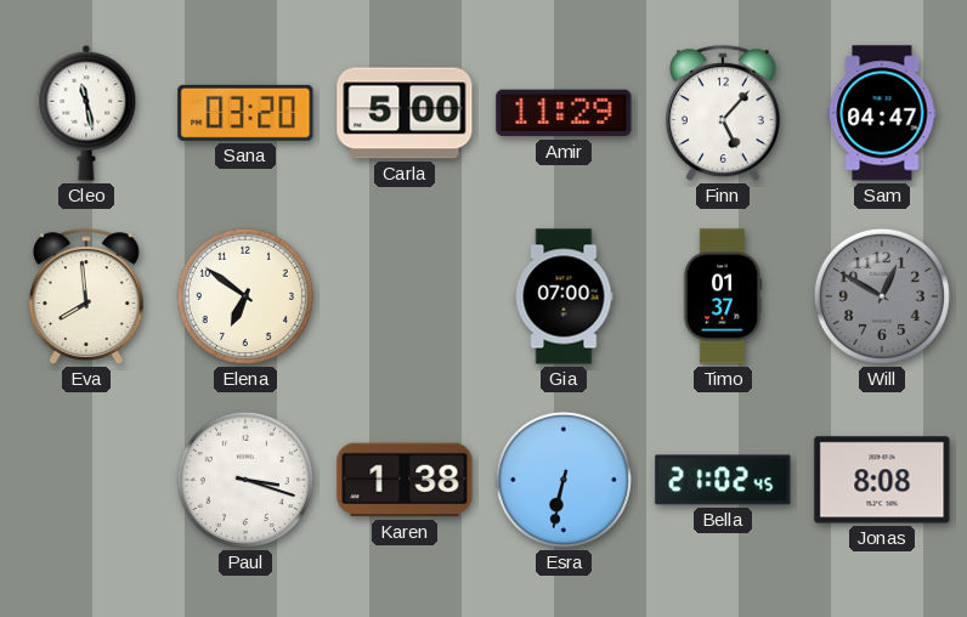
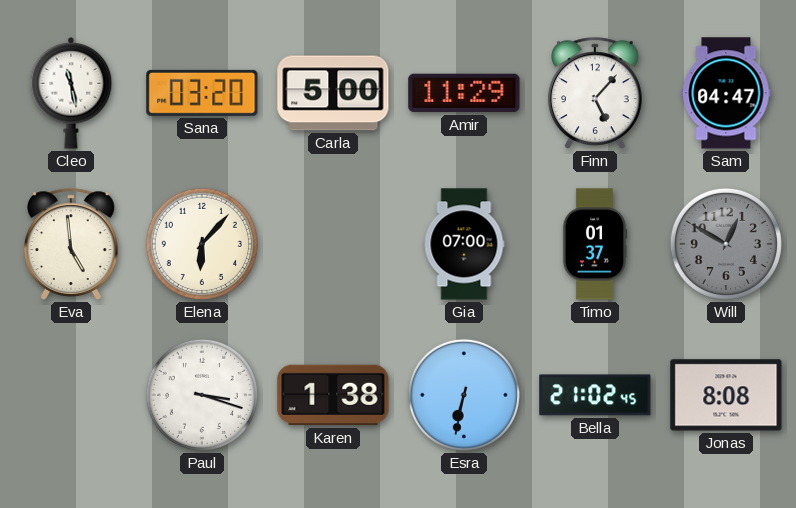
Eva: 7:59 -> 4:59 (72, 244)
Elena: 6:51 -> 6:07 (202, 244)
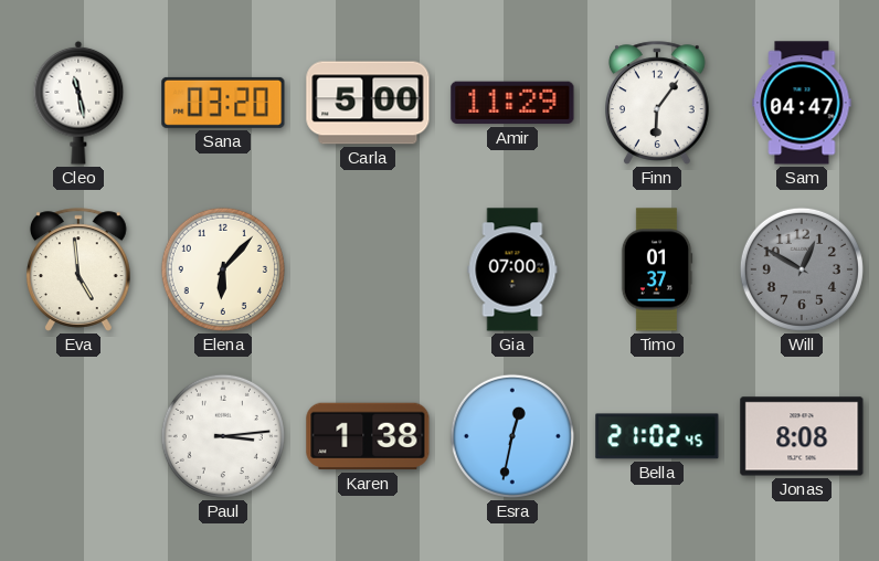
Finn: 5:07 -> 6:06 (658, 103)
Paul: 3:18 -> 3:14 (223, 436)
Esra: 6:32 -> 12:32 (512, 436)
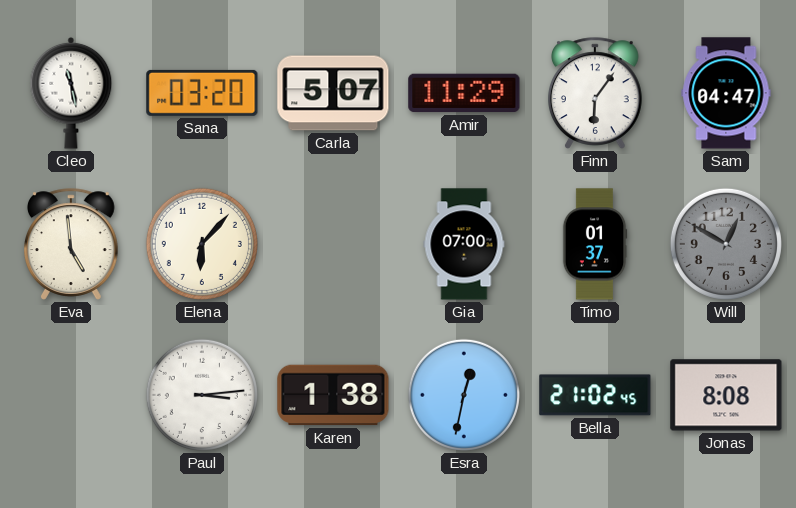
Carla: 5:00 -> 5:07 (333, 93)
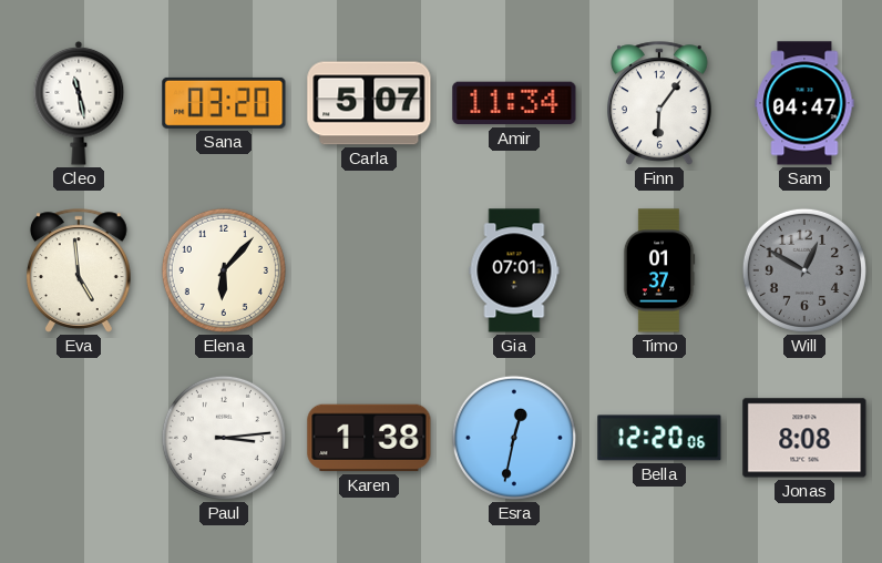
Amir: 11:29 -> 11:34 (514, 103)
Gia: 07:00 -> 07:01 (514, 270)
Bella: 21:02 -> 12:20 (659, 438)
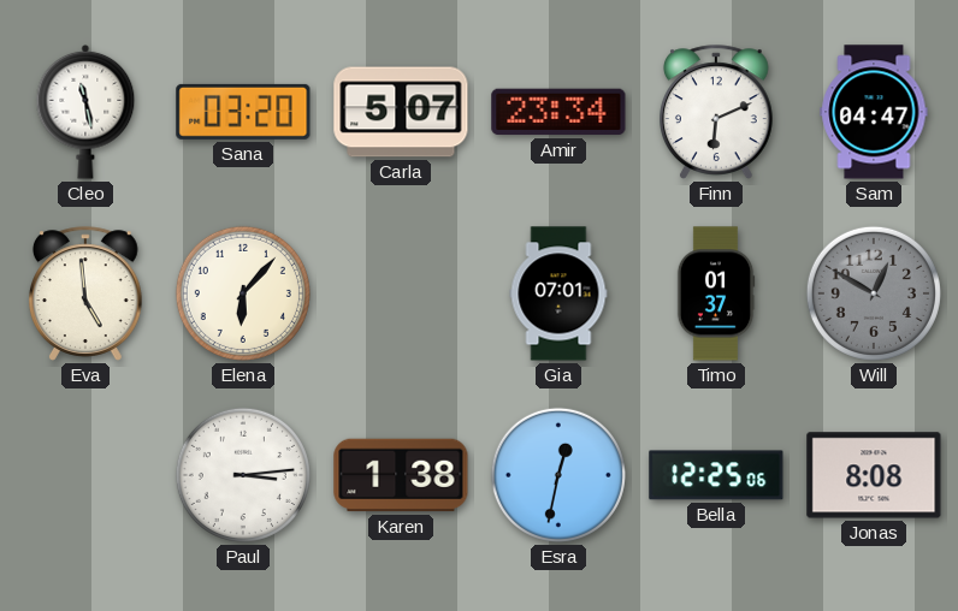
Amir: 11:34 -> 23:34 (558, 112)
Finn: 6:06 -> 6:11 (717, 112)
Bella: 12:20 -> 12:25 (716, 475)
